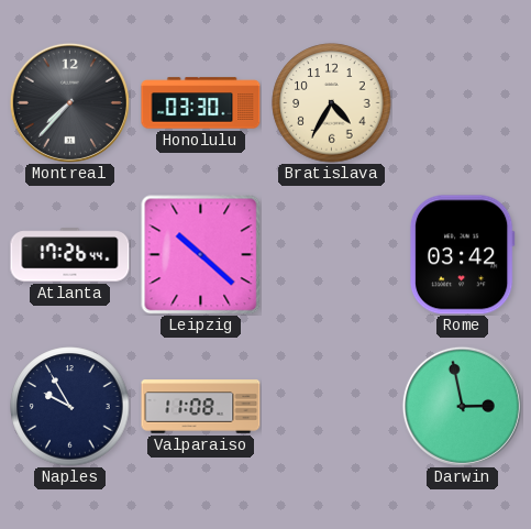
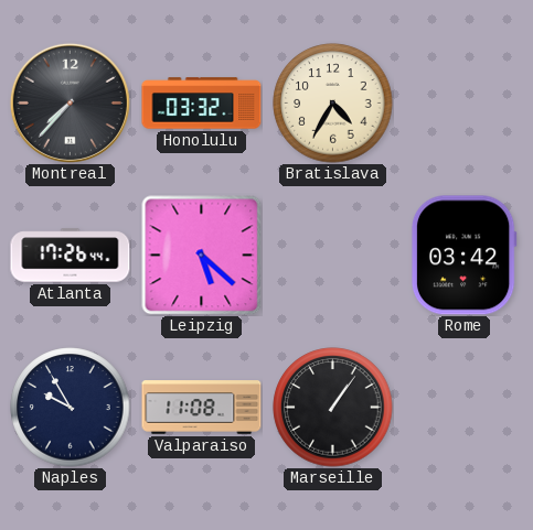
Honolulu: 03:30 -> 03:32 (202, 104)
Leipzig: 10:22 -> 5:22 (201, 255)
Marseille: none -> 1:06 (333, 408)
Darwin: 2:58 -> none (462, 406)
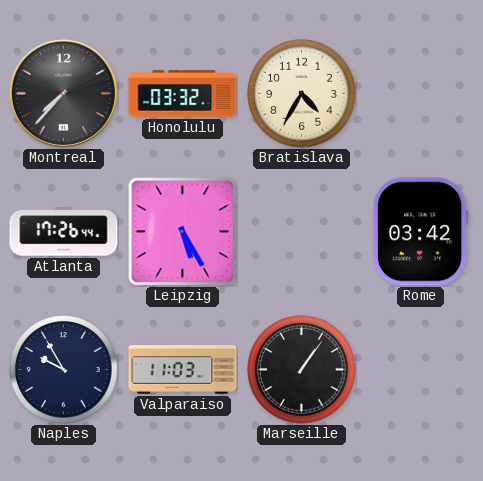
Leipzig: 5:22 -> 5:25 (182, 231)
Valparaiso: 11:08 -> 11:03 (183, 370)
